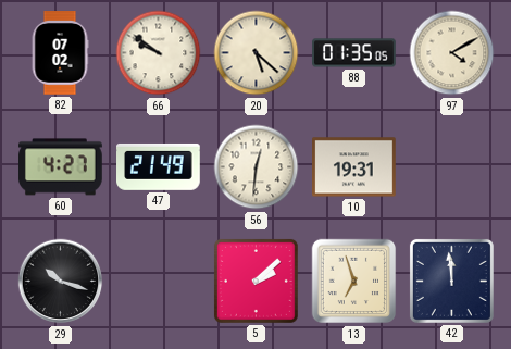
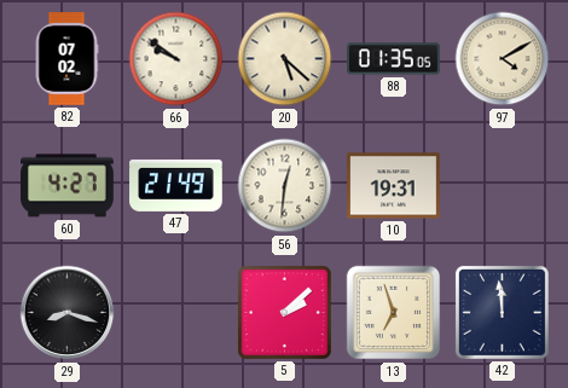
29: 10:18 -> 8:18 (68, 313)
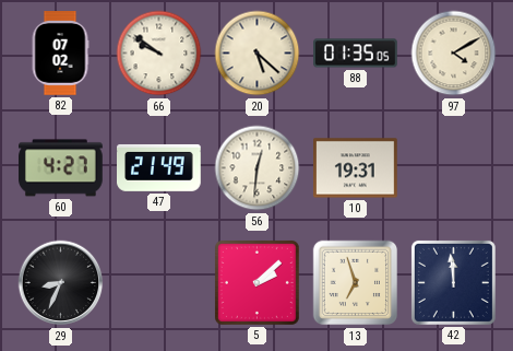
29: 8:18 -> 8:34 (61, 283)
